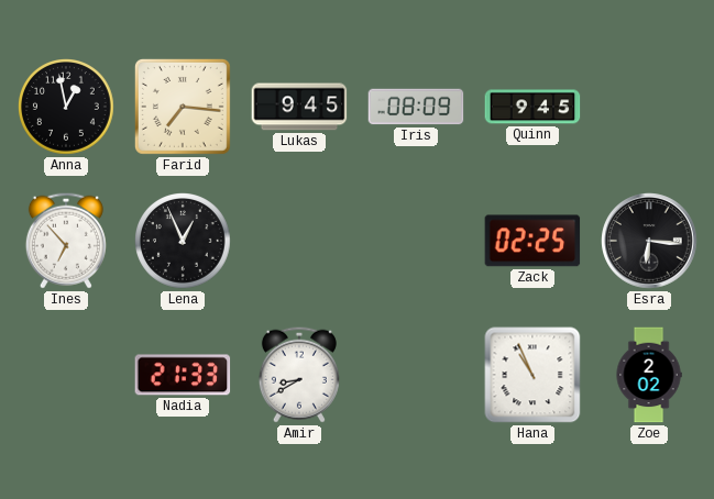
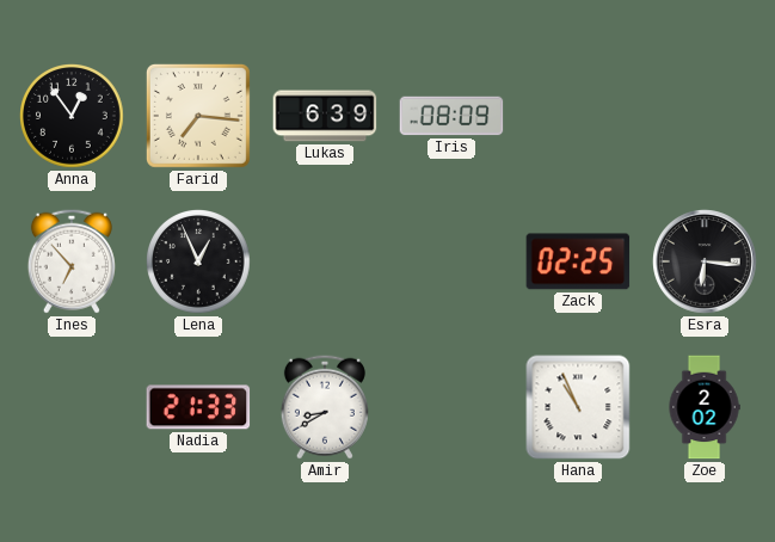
Anna: 12:58 -> 12:54 (73, 117)
Lukas: 9:45 -> 6:39 (325, 116)
Quinn: 9:45 -> none (532, 107)
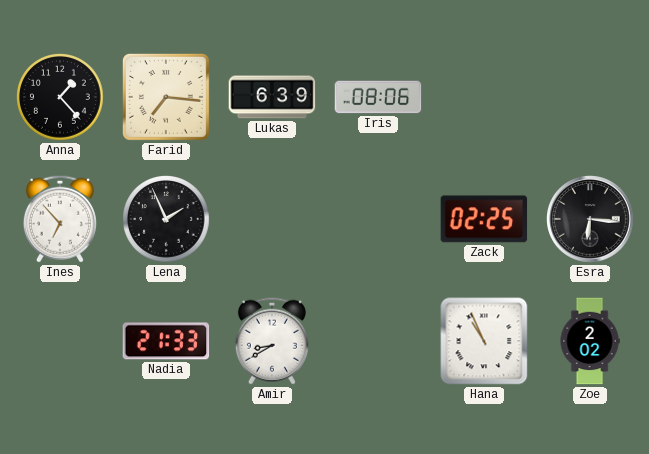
Anna: 12:54 -> 1:23 (61, 98)
Iris: 08:09 -> 08:06 (378, 97)
Lena: 12:56 -> 1:56 (167, 220)
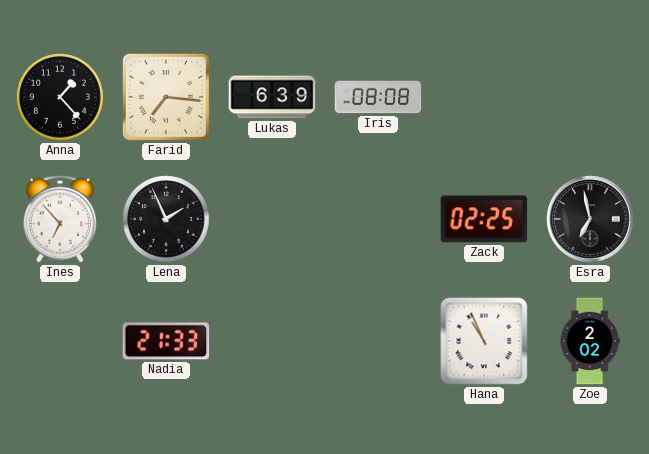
Iris: 08:06 -> 08:08 (378, 97)
Esra: 6:16 -> 6:58 (590, 219)
Amir: 8:40 -> none (272, 341)
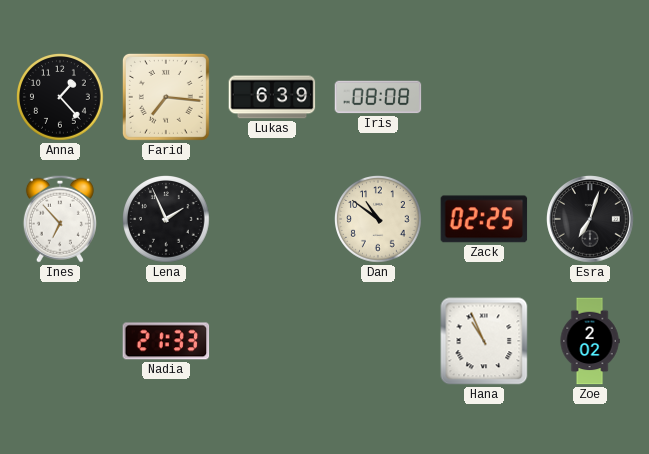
Dan: none -> 10:51 (379, 220)
Esra: 6:58 -> 7:03 (590, 219)
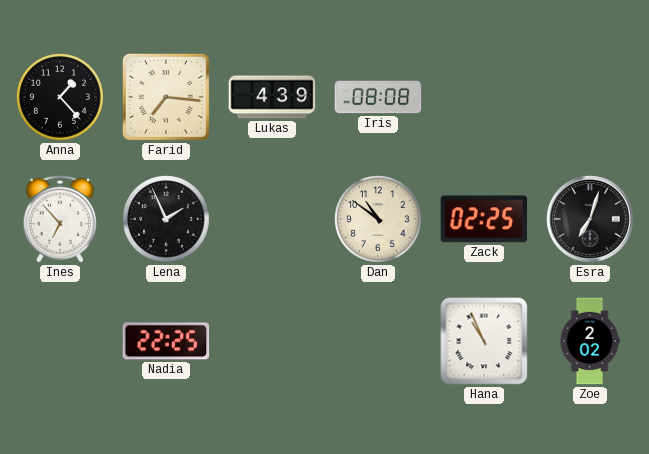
Lukas: 6:39 -> 4:39 (272, 97)
Nadia: 21:33 -> 22:25 (166, 341)
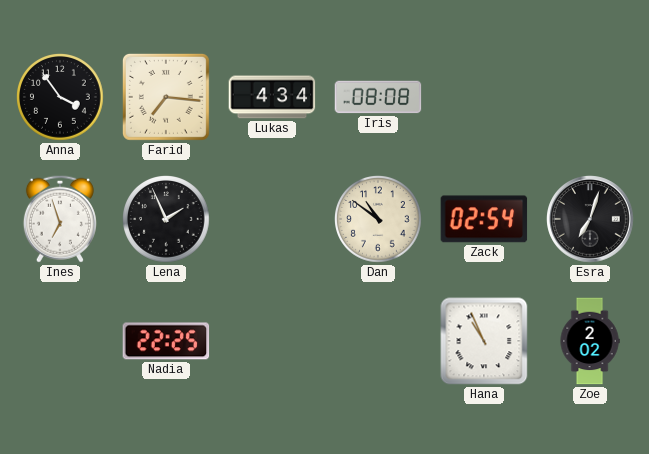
Anna: 1:23 -> 3:54 (61, 98)
Lukas: 4:39 -> 4:34 (272, 97)
Ines: 6:53 -> 6:57 (60, 219)
Zack: 02:25 -> 02:54 (484, 219)
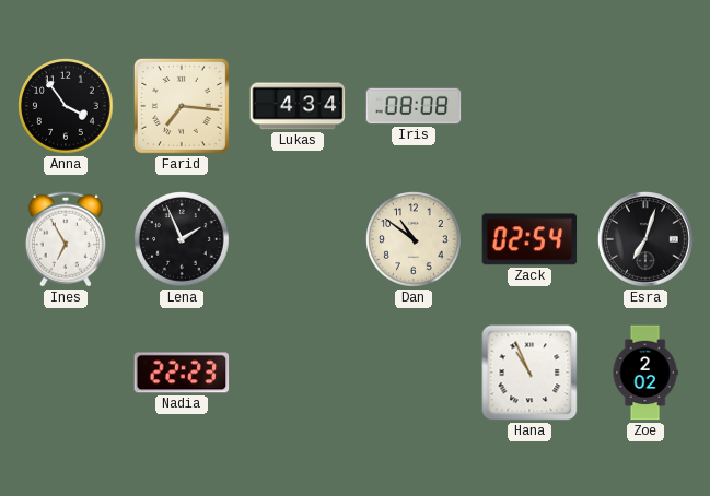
Ines: 6:57 -> 6:55 (66, 239)
Nadia: 22:25 -> 22:23 (182, 373)
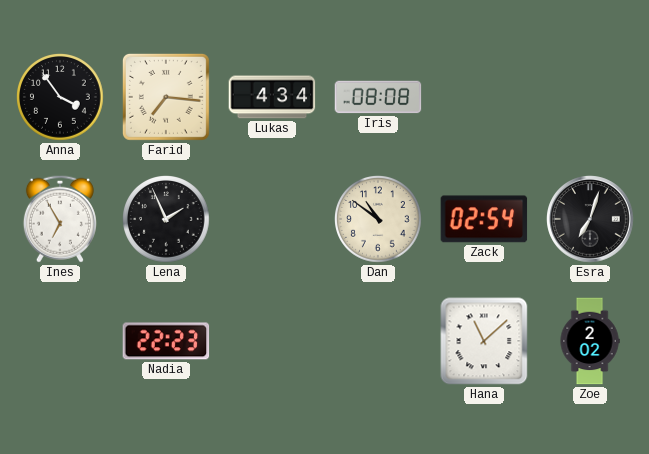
Hana: 10:56 -> 11:08 (484, 341)
